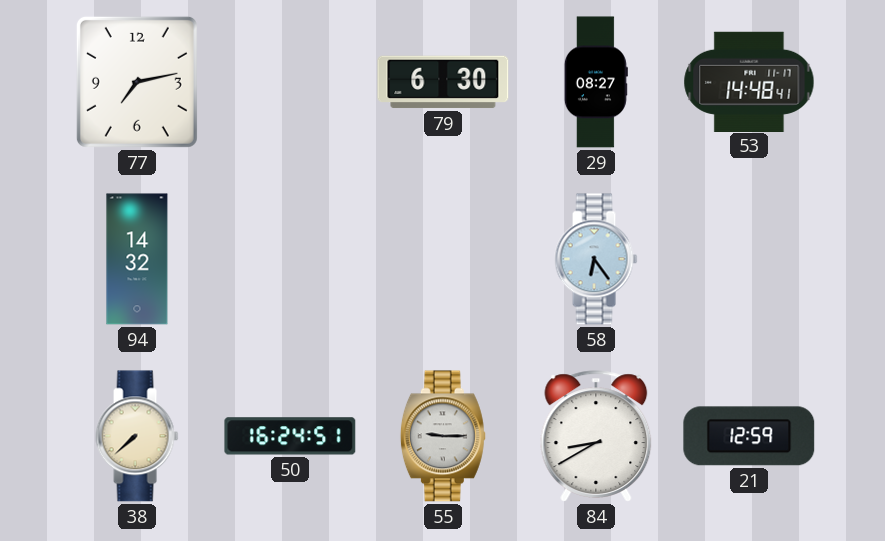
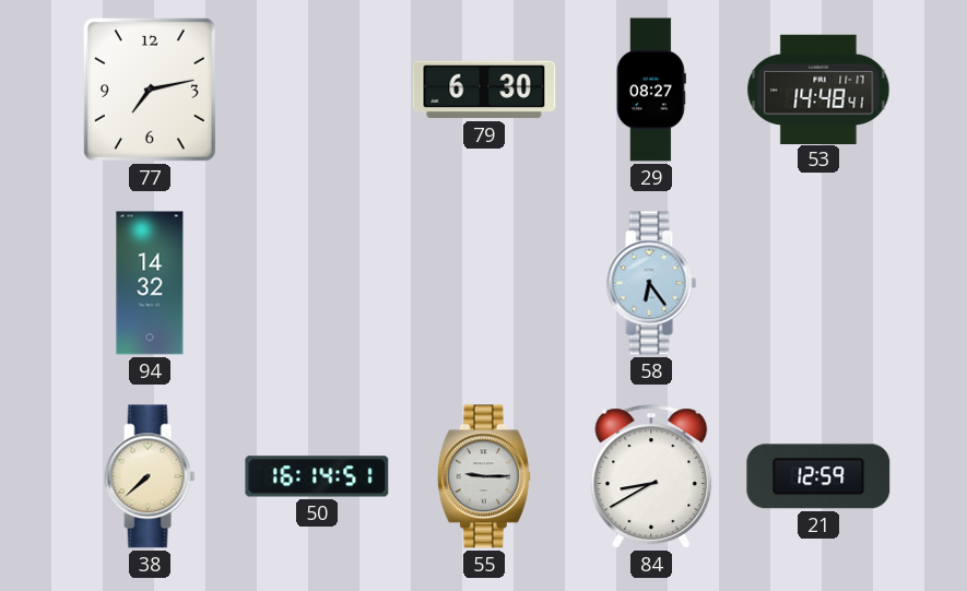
50: 16:24 -> 16:14 (317, 476)
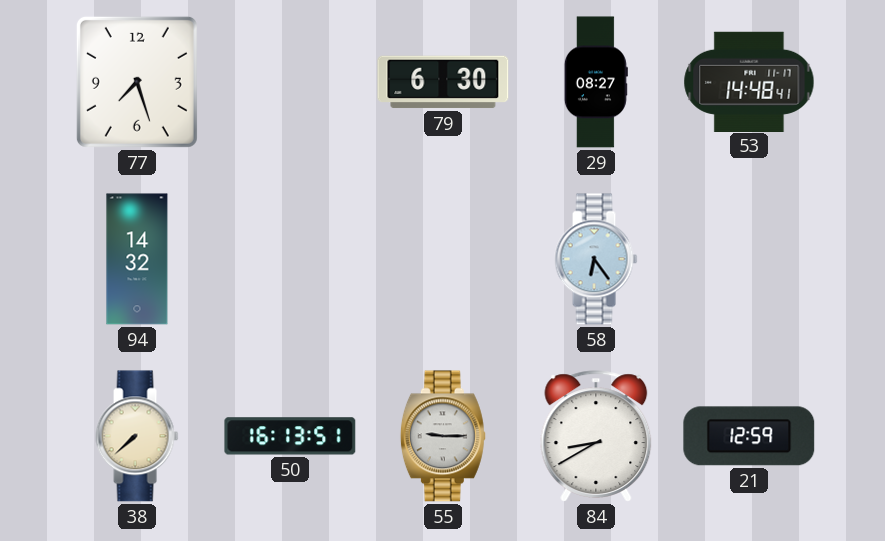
77: 7:13 -> 7:27 (137, 82)
50: 16:14 -> 16:13 (290, 436)
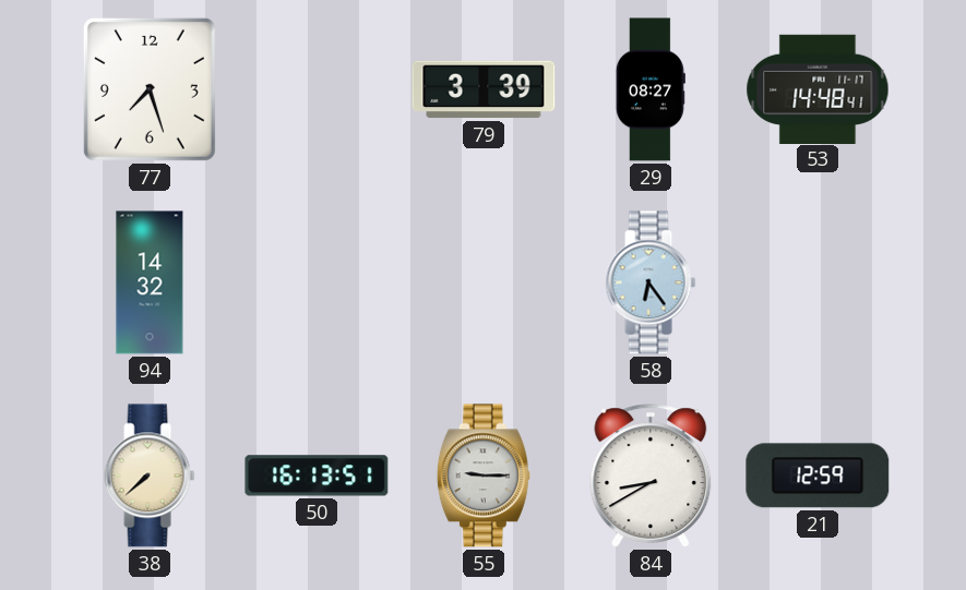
79: 6:30 -> 3:39 (484, 89)
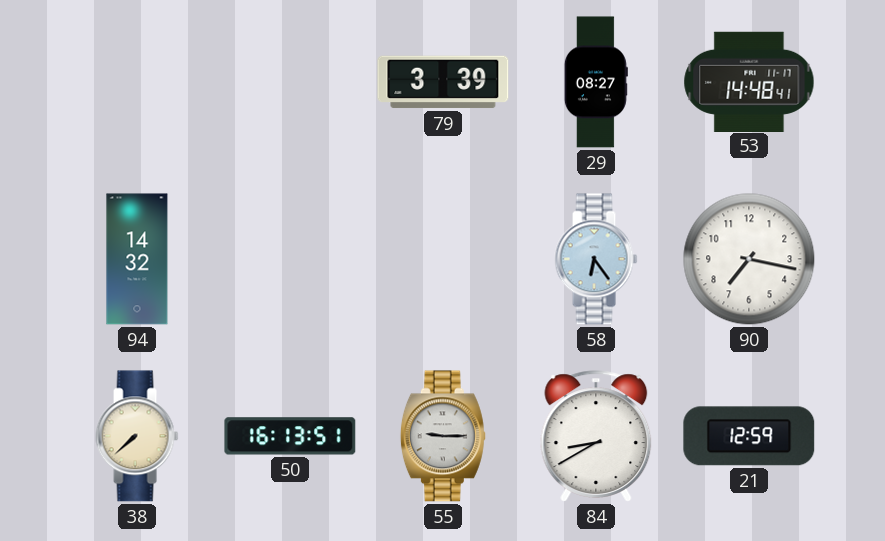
77: 7:27 -> none (150, 89)
90: none -> 7:17 (749, 259)
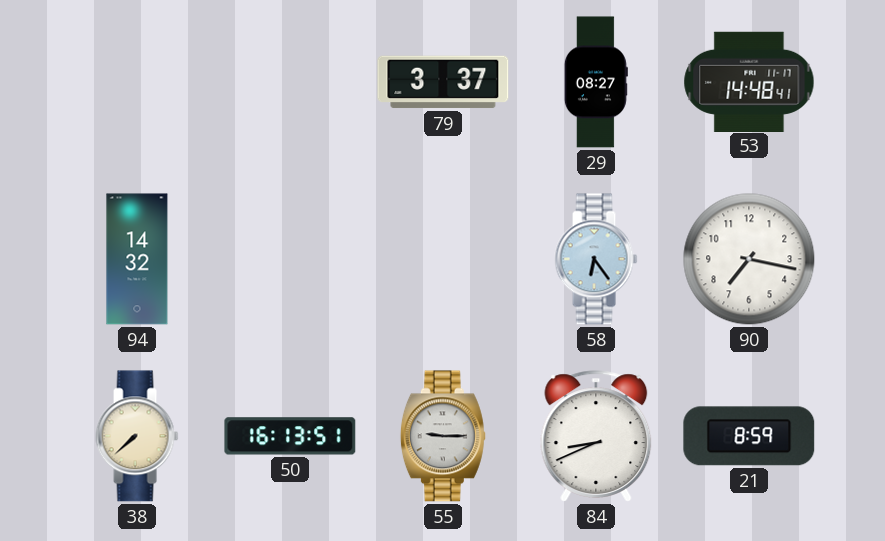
79: 3:39 -> 3:37 (443, 82)
84: 8:40 -> 8:41 (596, 436)
21: 12:59 -> 8:59 (749, 436)
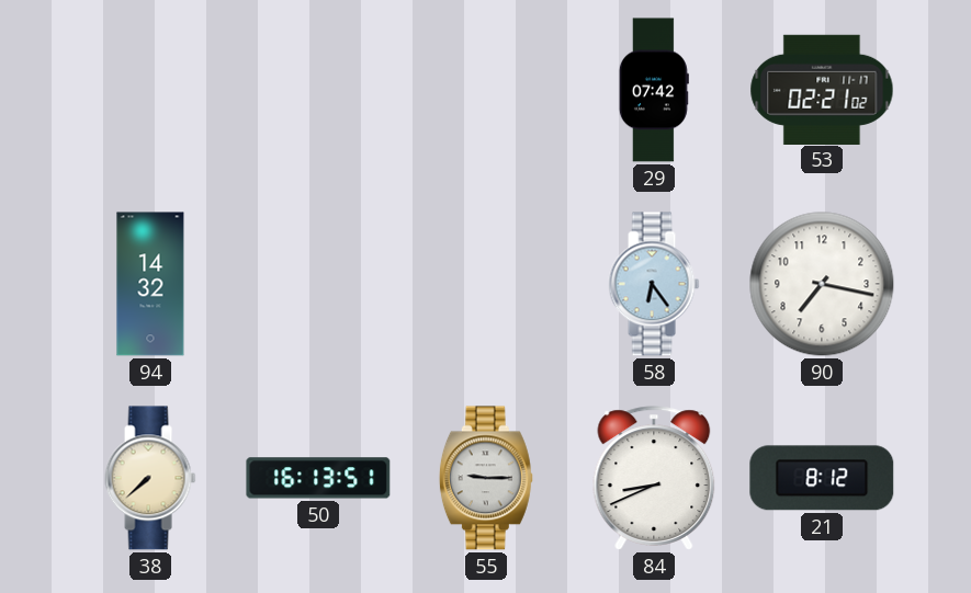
79: 3:37 -> none (443, 82)
29: 08:27 -> 07:42 (654, 90)
53: 14:48 -> 02:21 (822, 89)
21: 8:59 -> 8:12 (822, 478)
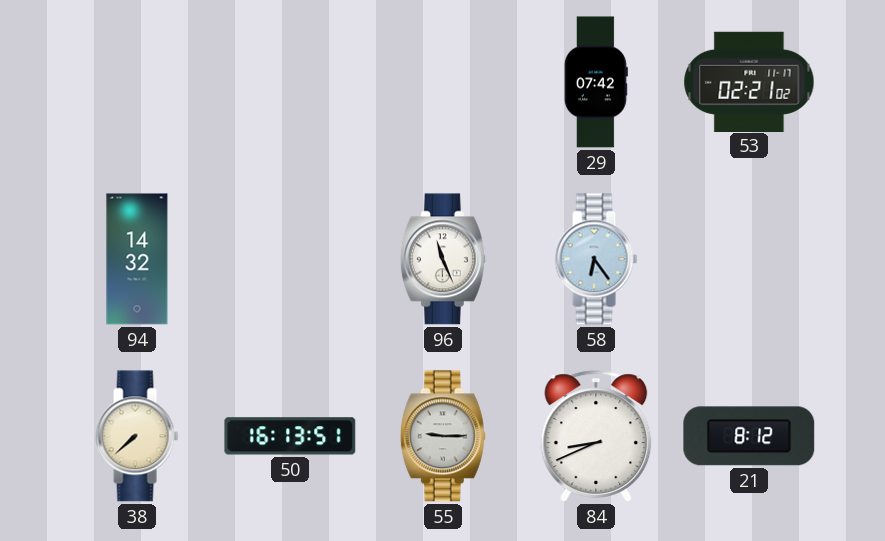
96: none -> 11:26 (443, 259)
90: 7:17 -> none (822, 284)
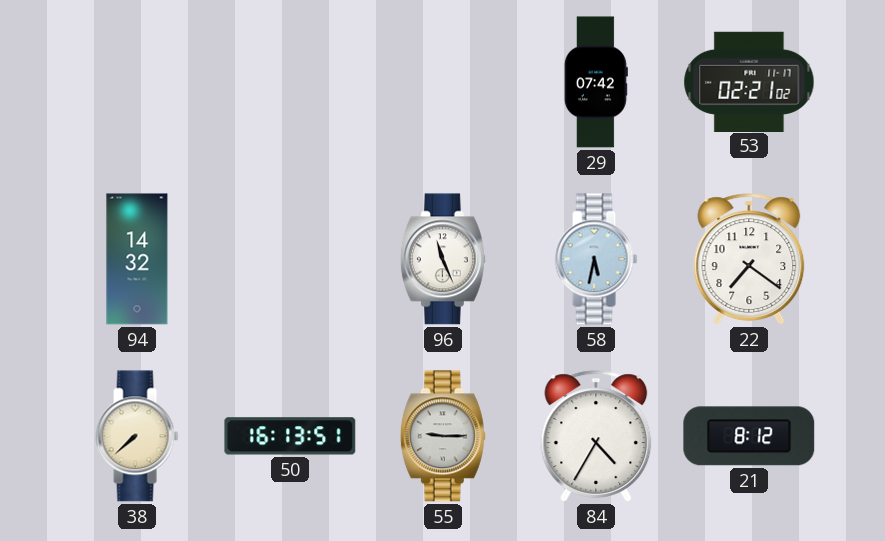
58: 6:24 -> 5:32 (596, 259)
22: none -> 7:21 (749, 259)
84: 8:41 -> 4:35 (596, 436)
